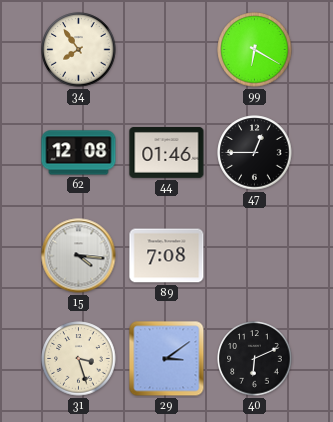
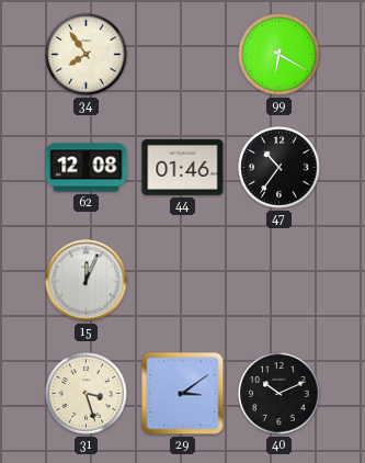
47: 12:45 -> 10:36 (280, 168)
15: 4:16 -> 12:04 (87, 281)
89: 7:08 -> none (167, 256)
40: 6:11 -> 10:11 (280, 394)
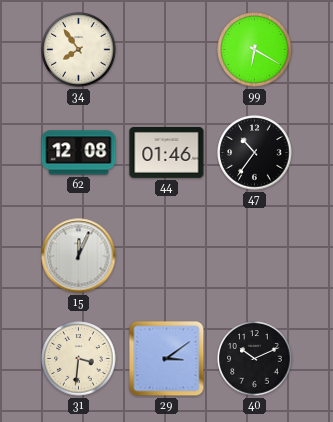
31: 3:27 -> 3:31 (79, 359)
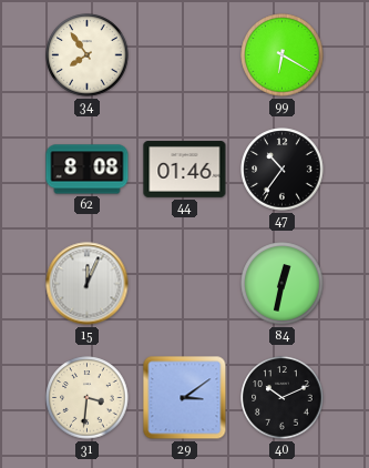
62: 12:08 -> 8:08 (88, 170)
84: none -> 12:32 (283, 284)
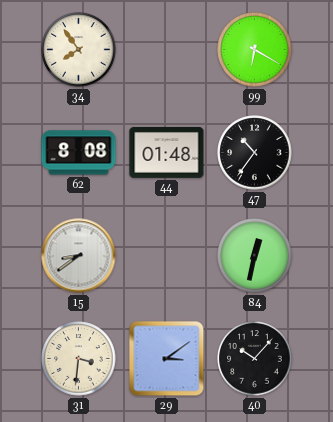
44: 01:46 -> 01:48 (167, 153)
15: 12:04 -> 8:39 (79, 256)
40: 10:11 -> 10:07 (255, 359)
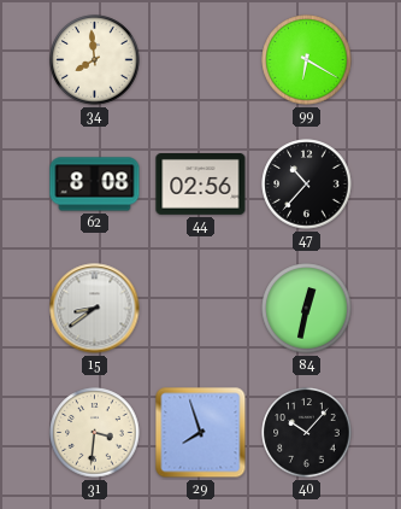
34: 7:54 -> 7:59 (95, 60)
44: 01:48 -> 02:56 (201, 185)
47: 10:36 -> 10:37 (307, 185)
29: 3:09 -> 7:57 (201, 433)
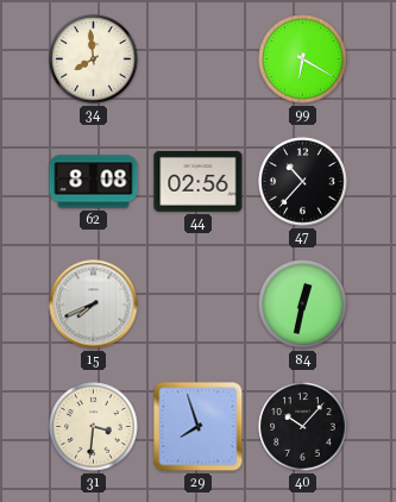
15: 8:39 -> 7:41 (94, 305)
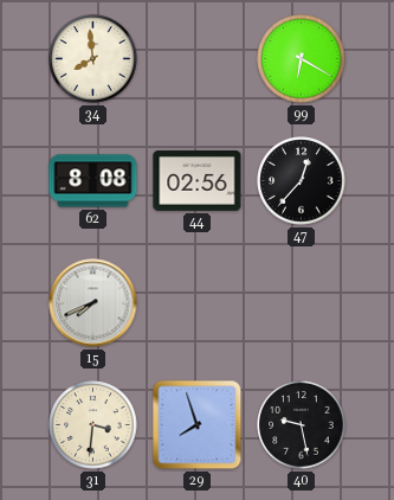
47: 10:37 -> 12:37 (302, 181)
84: 12:32 -> none (303, 305)
40: 10:07 -> 9:28 (302, 425)
